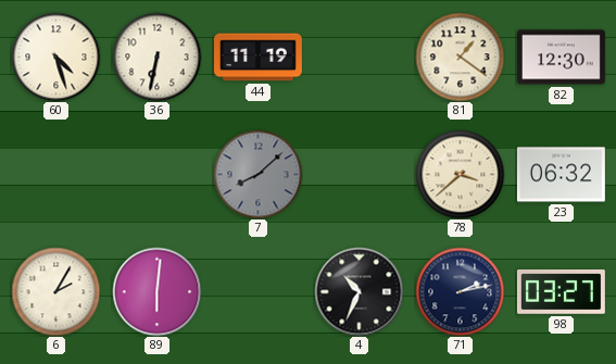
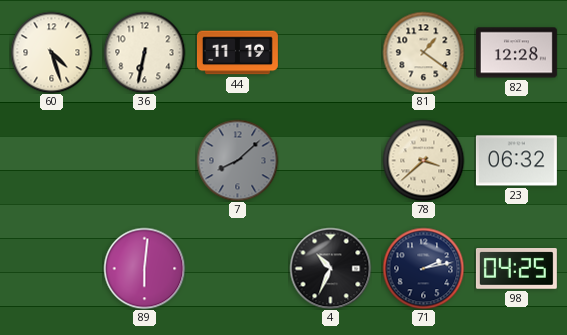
82: 12:30 -> 12:28 (516, 53)
6: 2:05 -> none (55, 291)
98: 03:27 -> 04:25 (516, 269)
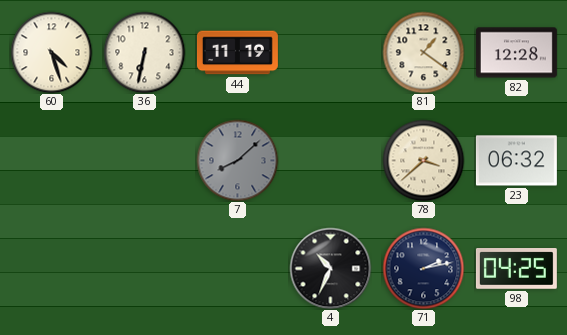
89: 6:01 -> none (144, 268)
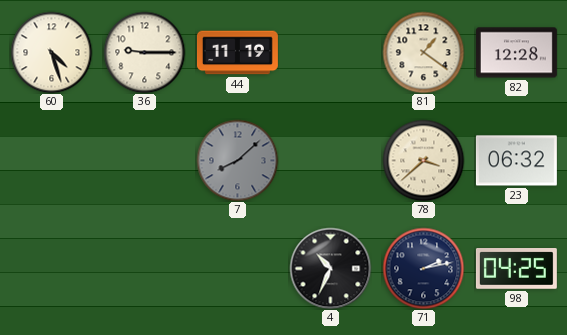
36: 6:32 -> 9:15 (144, 52)
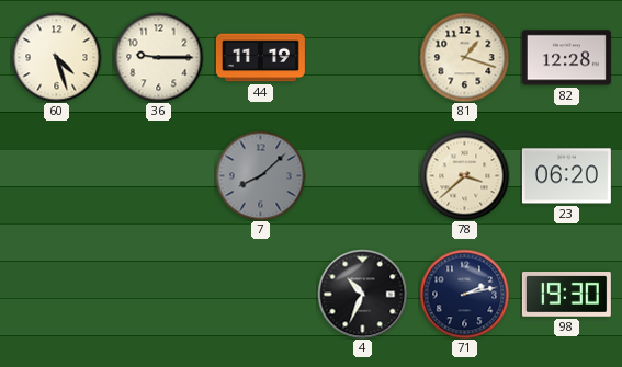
81: 1:21 -> 1:18 (464, 57)
23: 06:32 -> 06:20 (566, 176)
98: 04:25 -> 19:30 (566, 295)
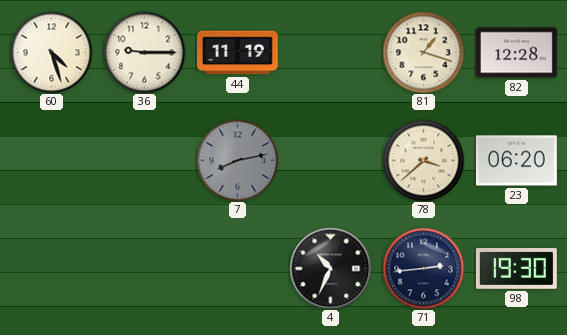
7: 8:08 -> 8:13 (237, 160)
71: 2:13 -> 2:44 (423, 268)
